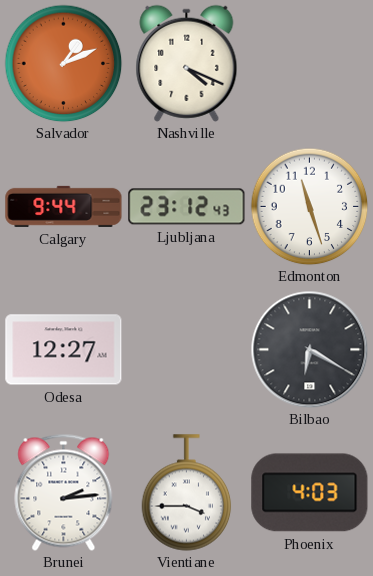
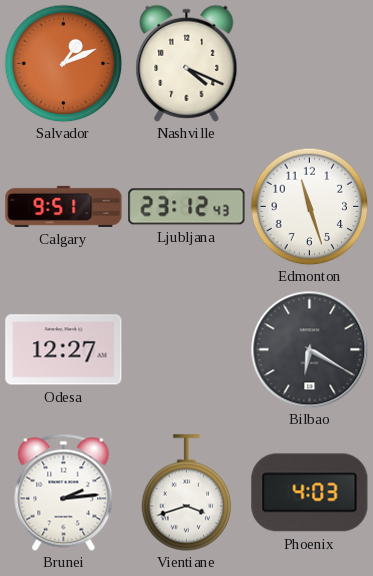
Calgary: 9:44 -> 9:51 (64, 206)
Vientiane: 3:45 -> 3:42 (187, 493)
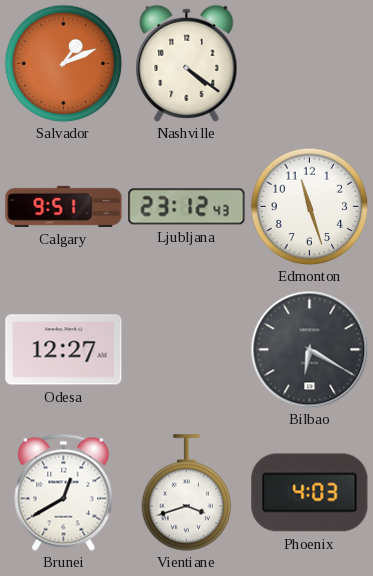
Nashville: 4:19 -> 4:21 (187, 63)
Brunei: 2:14 -> 12:40 (64, 492)
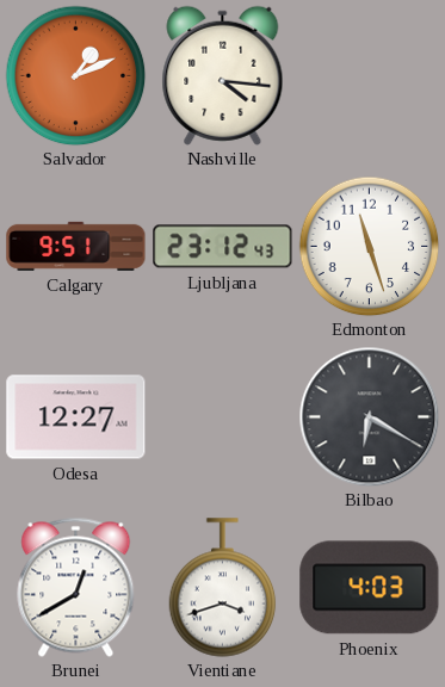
Nashville: 4:21 -> 4:16 (223, 75)
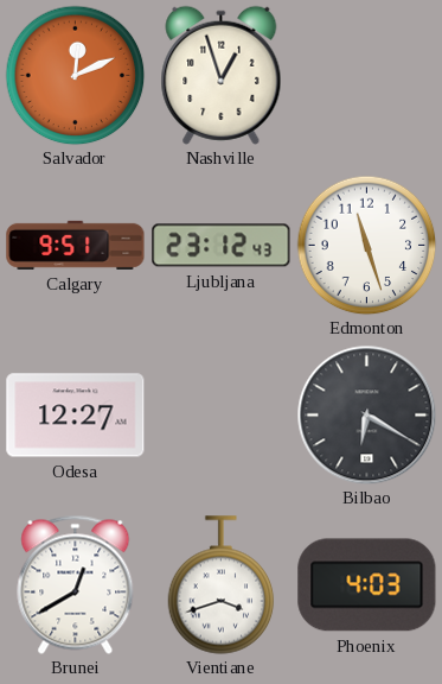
Salvador: 1:11 -> 12:11 (75, 75)
Nashville: 4:16 -> 12:57 (222, 75)
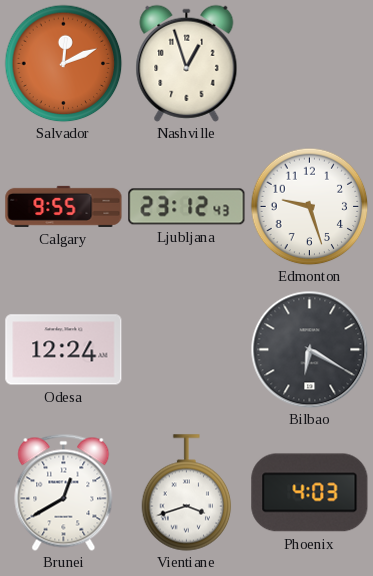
Calgary: 9:51 -> 9:55 (64, 206)
Edmonton: 11:27 -> 9:27 (309, 206)
Odesa: 12:27 -> 12:24 (64, 350)
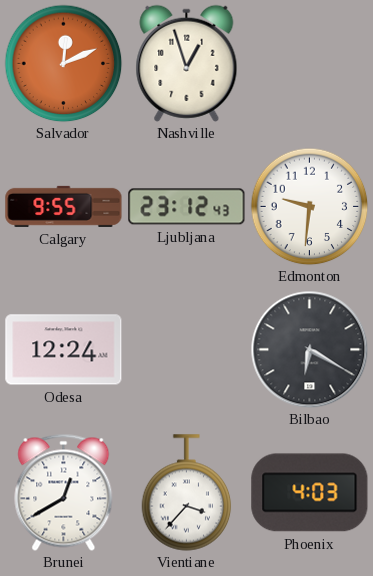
Edmonton: 9:27 -> 9:31 (309, 206)
Vientiane: 3:42 -> 3:37 (187, 493)
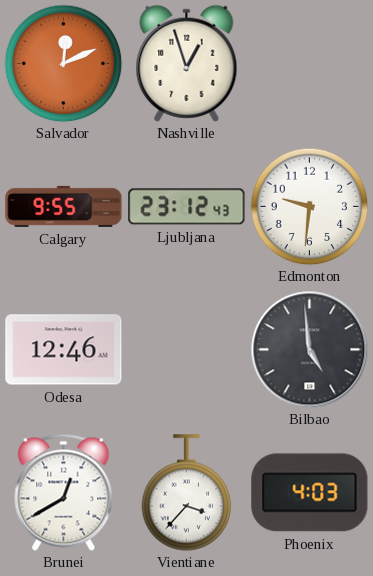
Odesa: 12:24 -> 12:46 (64, 350)
Bilbao: 6:20 -> 4:59 (309, 349)
